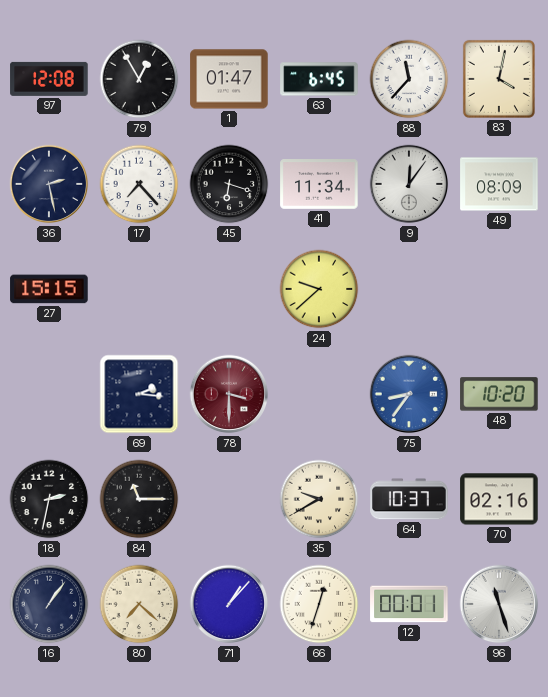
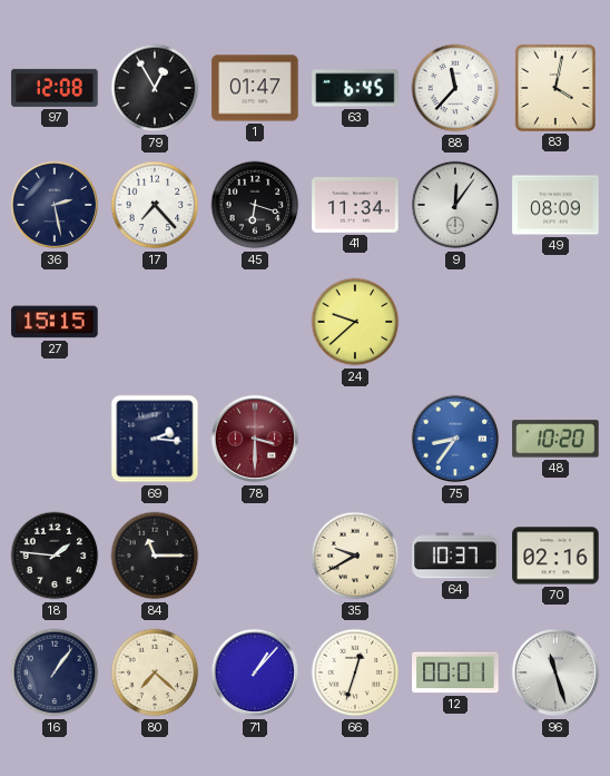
18: 2:32 -> 1:46 (55, 556)
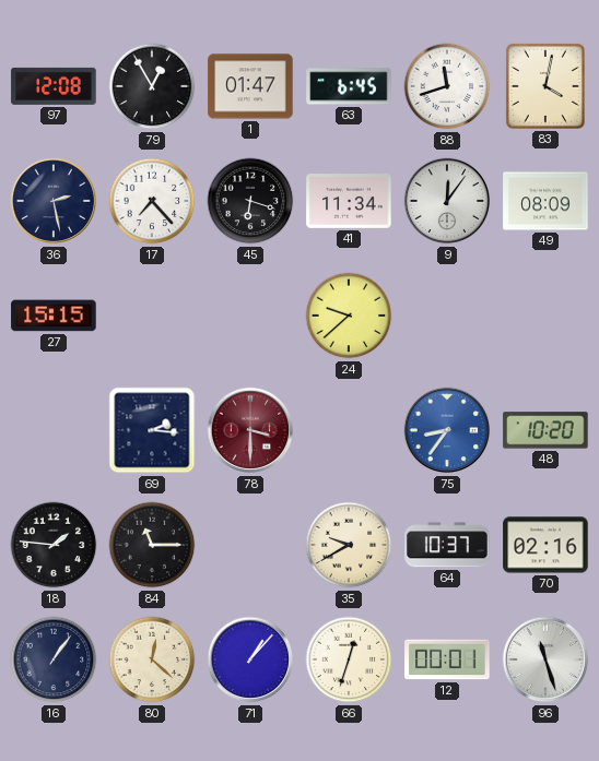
88: 11:37 -> 11:42 (447, 86)
80: 7:22 -> 12:22 (152, 659)
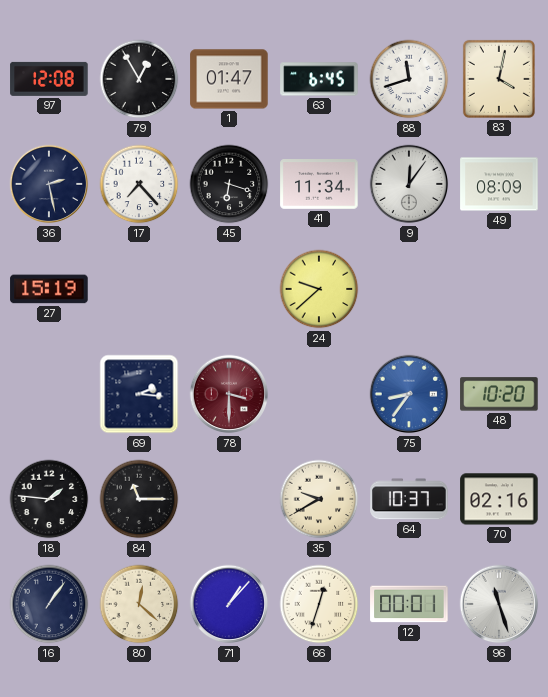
27: 15:15 -> 15:19 (49, 289)
